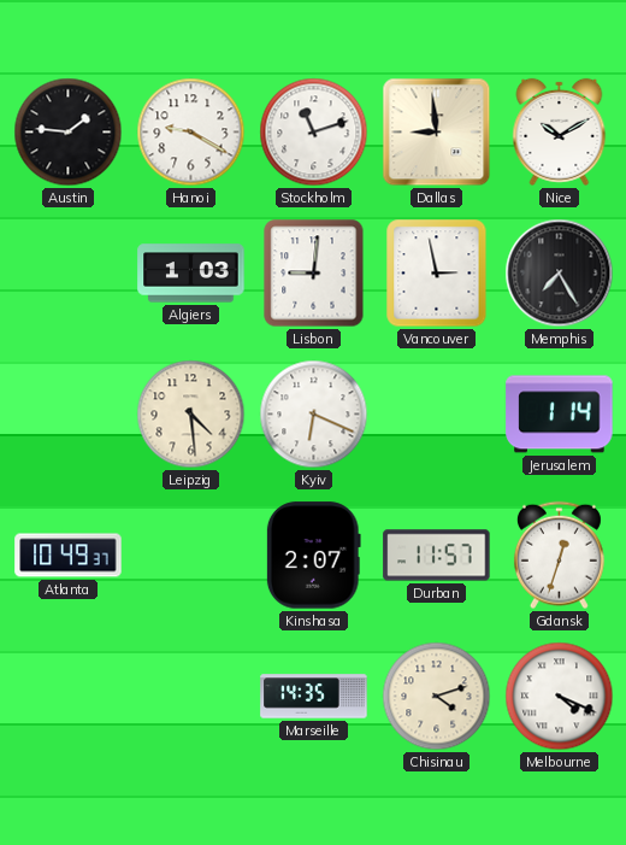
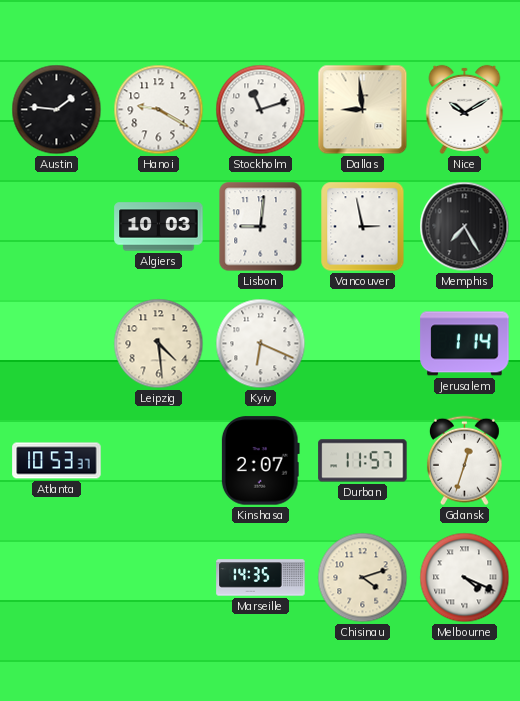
Algiers: 1:03 -> 10:03 (159, 227)
Atlanta: 10:49 -> 10:53 (57, 461)
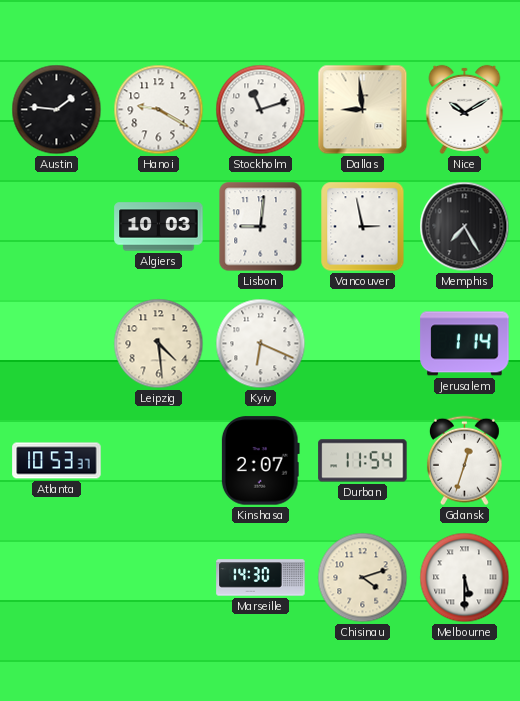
Durban: 11:57 -> 11:54 (363, 461)
Marseille: 14:35 -> 14:30 (261, 578)
Melbourne: 4:19 -> 5:30 (465, 578)
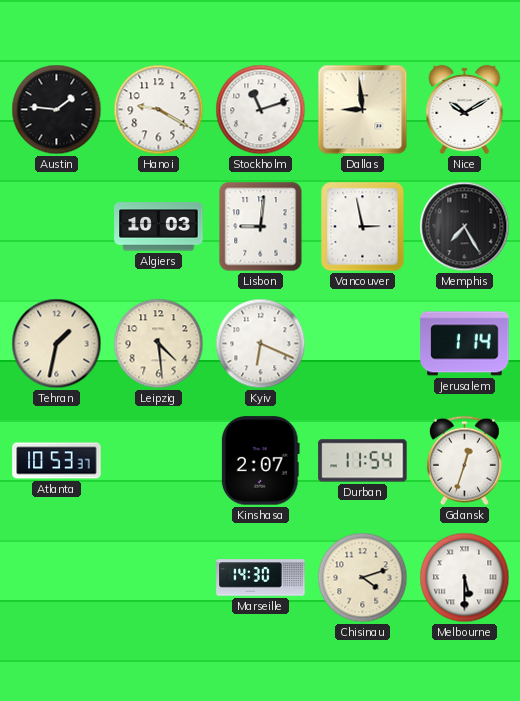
Tehran: none -> 1:32 (57, 344)
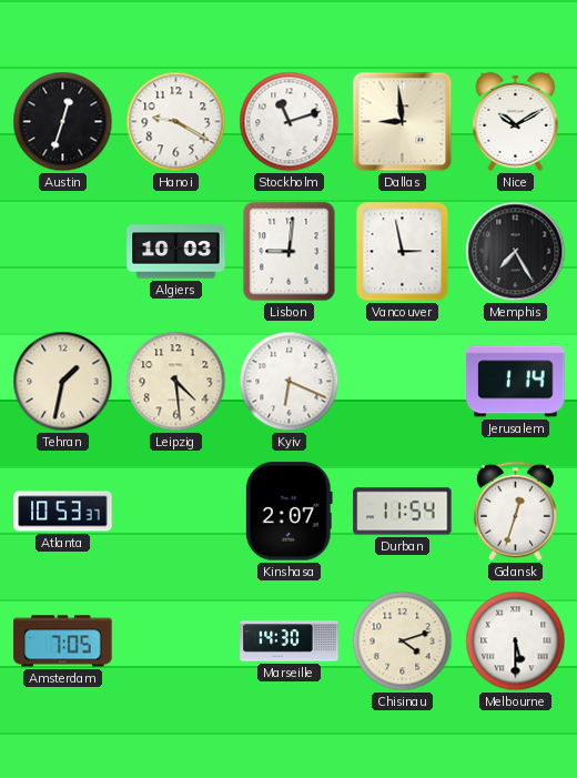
Austin: 1:46 -> 12:33 (63, 122)
Amsterdam: none -> 7:05 (63, 641)
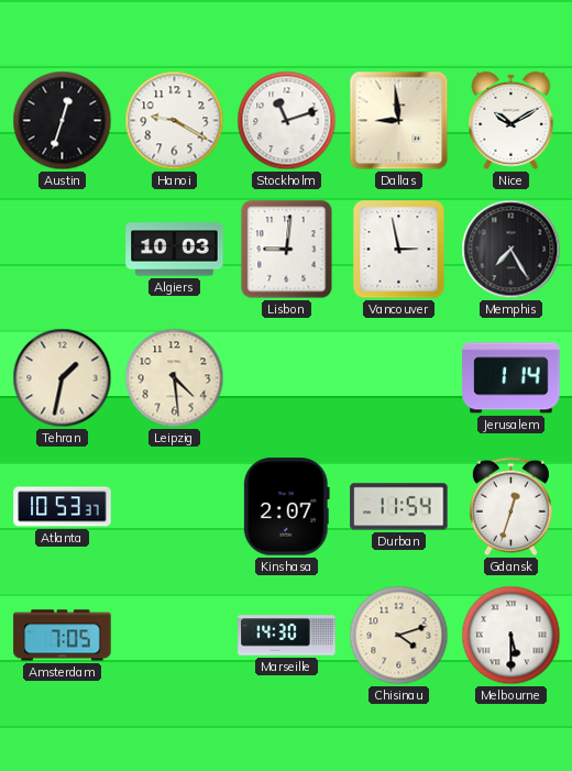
Kyiv: 6:19 -> none (290, 382)
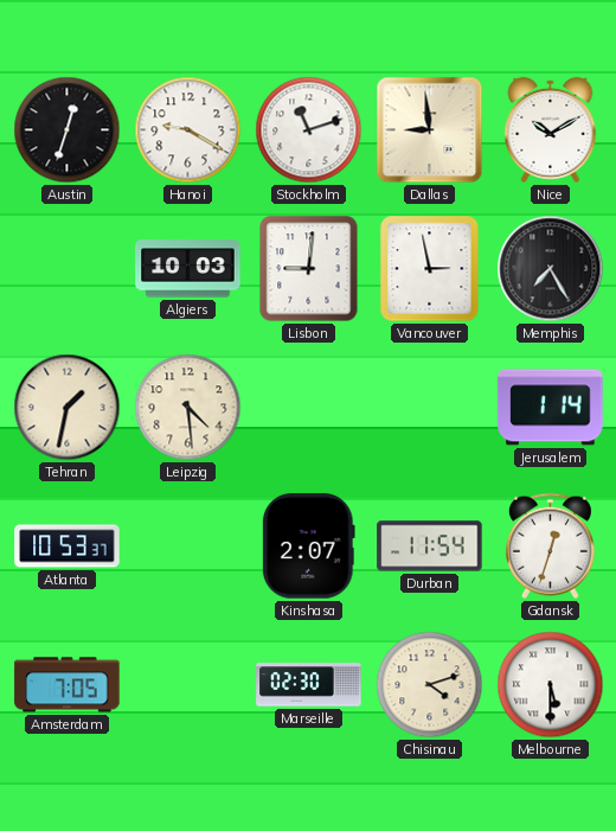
Marseille: 14:30 -> 02:30 (309, 685)
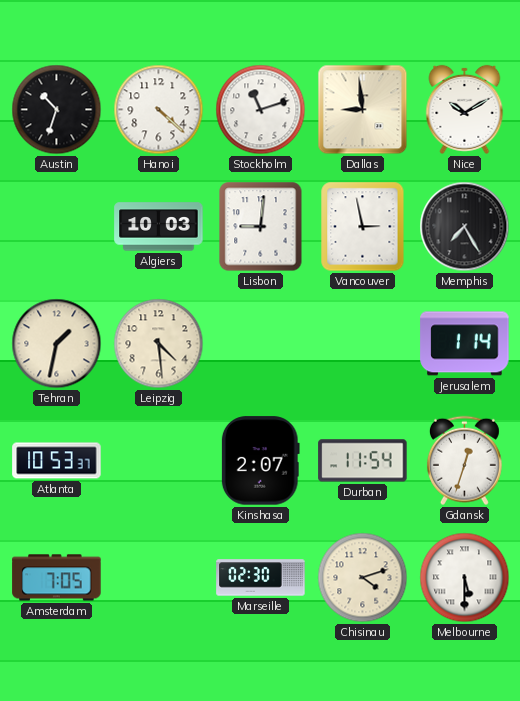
Austin: 12:33 -> 10:33 (57, 110)
Hanoi: 9:20 -> 4:22 (159, 110)
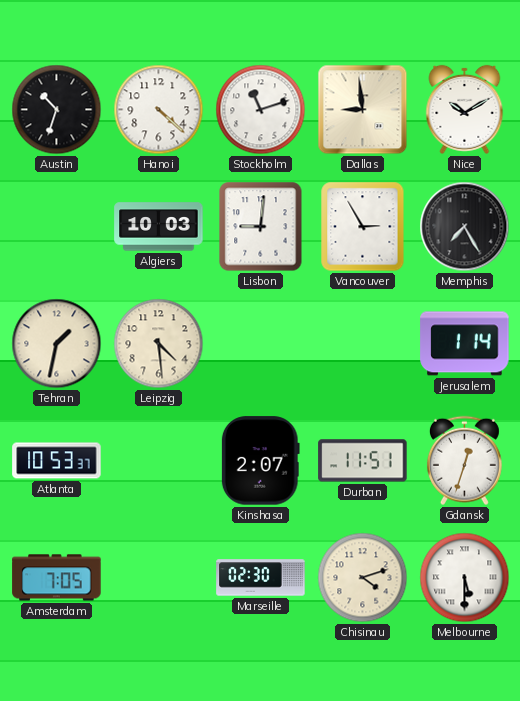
Vancouver: 2:58 -> 2:55 (363, 227)
Durban: 11:54 -> 11:51 (363, 461)
